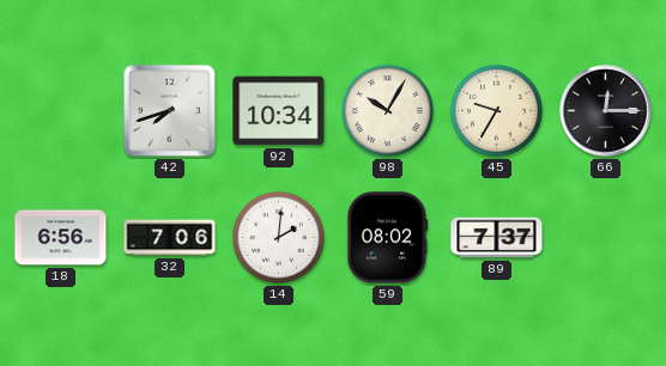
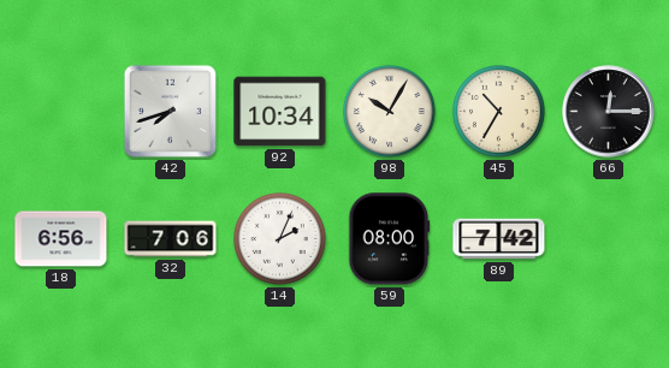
45: 9:35 -> 10:35 (498, 111)
14: 2:01 -> 2:04 (279, 238)
59: 08:02 -> 08:00 (390, 239)
89: 7:37 -> 7:42 (499, 239)
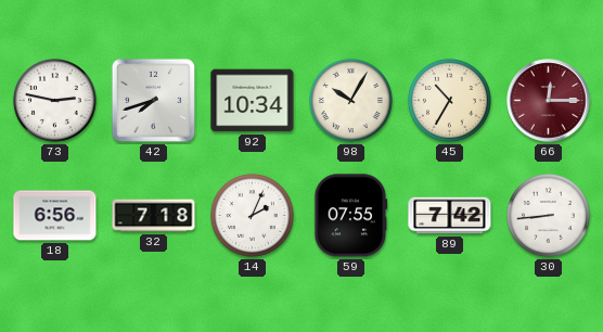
73: none -> 2:47 (54, 100)
66 dial: black -> burgundy (549, 101)
32: 7:06 -> 7:18 (154, 216)
59: 08:00 -> 07:55 (351, 216)
30: none -> 8:44 (548, 215)
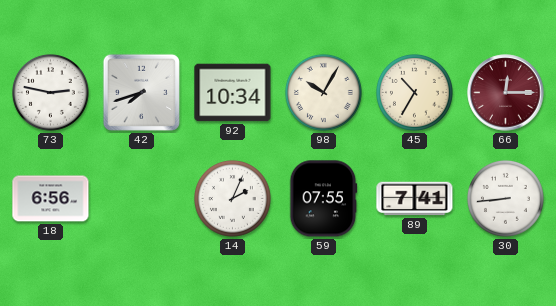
32: 7:18 -> none (154, 216)
89: 7:42 -> 7:41 (415, 199)
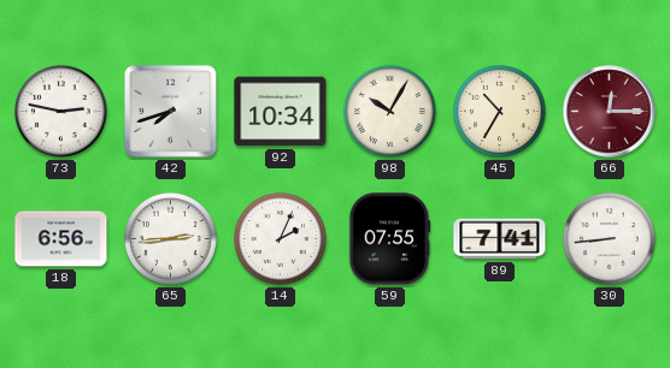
65: none -> 2:44 (170, 238)
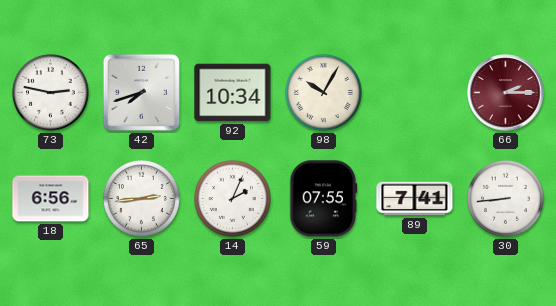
45: 10:35 -> none (499, 111)
66: 12:15 -> 2:15 (506, 93)
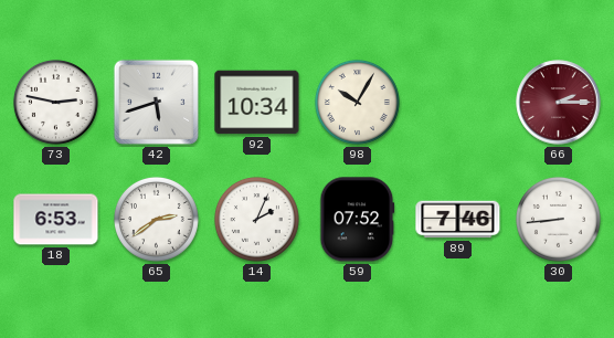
42: 7:42 -> 5:42 (156, 102)
18: 6:56 -> 6:53 (56, 220)
65: 2:44 -> 2:39 (156, 219)
59: 07:55 -> 07:52 (358, 220)
89: 7:41 -> 7:46 (458, 220)
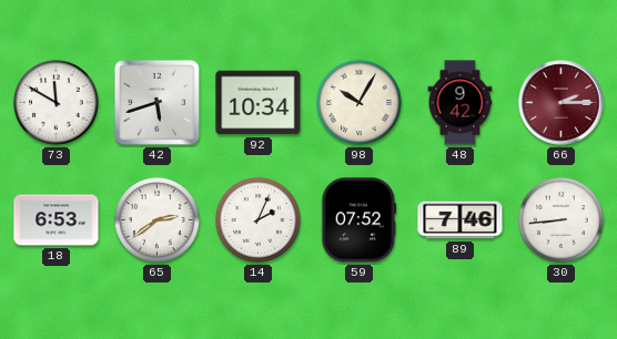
73: 2:47 -> 11:50 (55, 102)
48: none -> 9:42 (461, 103)
